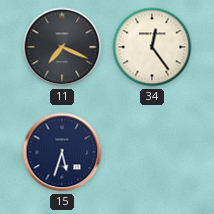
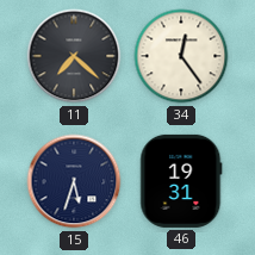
11: 7:19 -> 7:22 (74, 56)
46: none -> 19:31 (181, 181)
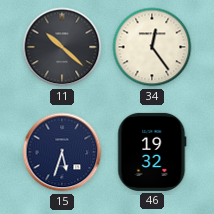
11: 7:22 -> 10:22 (62, 47)
46: 19:31 -> 19:32 (152, 152)
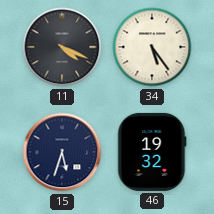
11: 10:22 -> 4:19 (62, 47)
34: 12:24 -> 5:24 (152, 47)
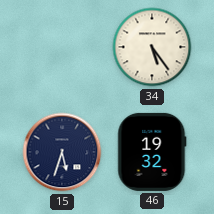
11: 4:19 -> none (62, 47)
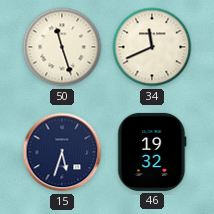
50: none -> 11:27 (62, 47)
34: 5:24 -> 11:41 (152, 47)
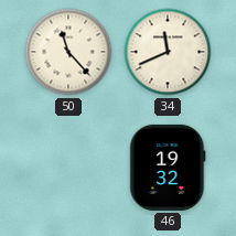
50: 11:27 -> 11:23 (68, 52)
15: 5:33 -> none (62, 152)
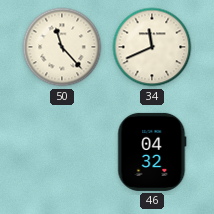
46: 19:32 -> 04:32 (152, 152)
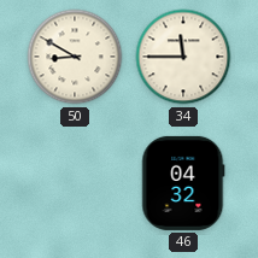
50: 11:23 -> 8:50 (75, 57)
34: 11:41 -> 11:45 (183, 57)
